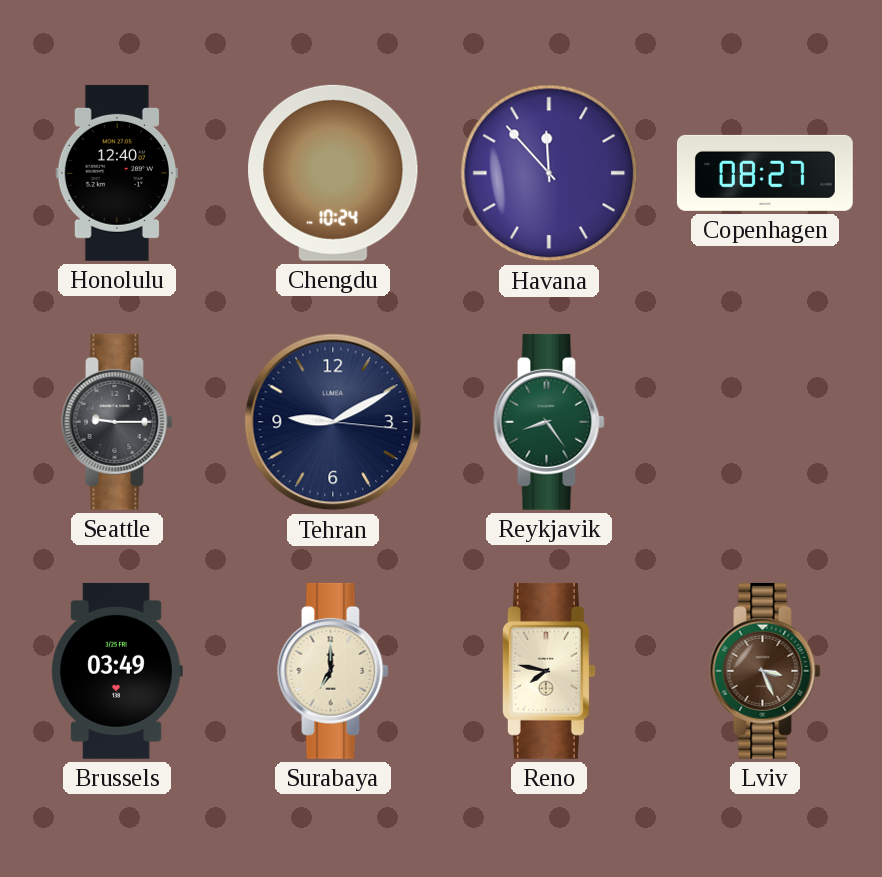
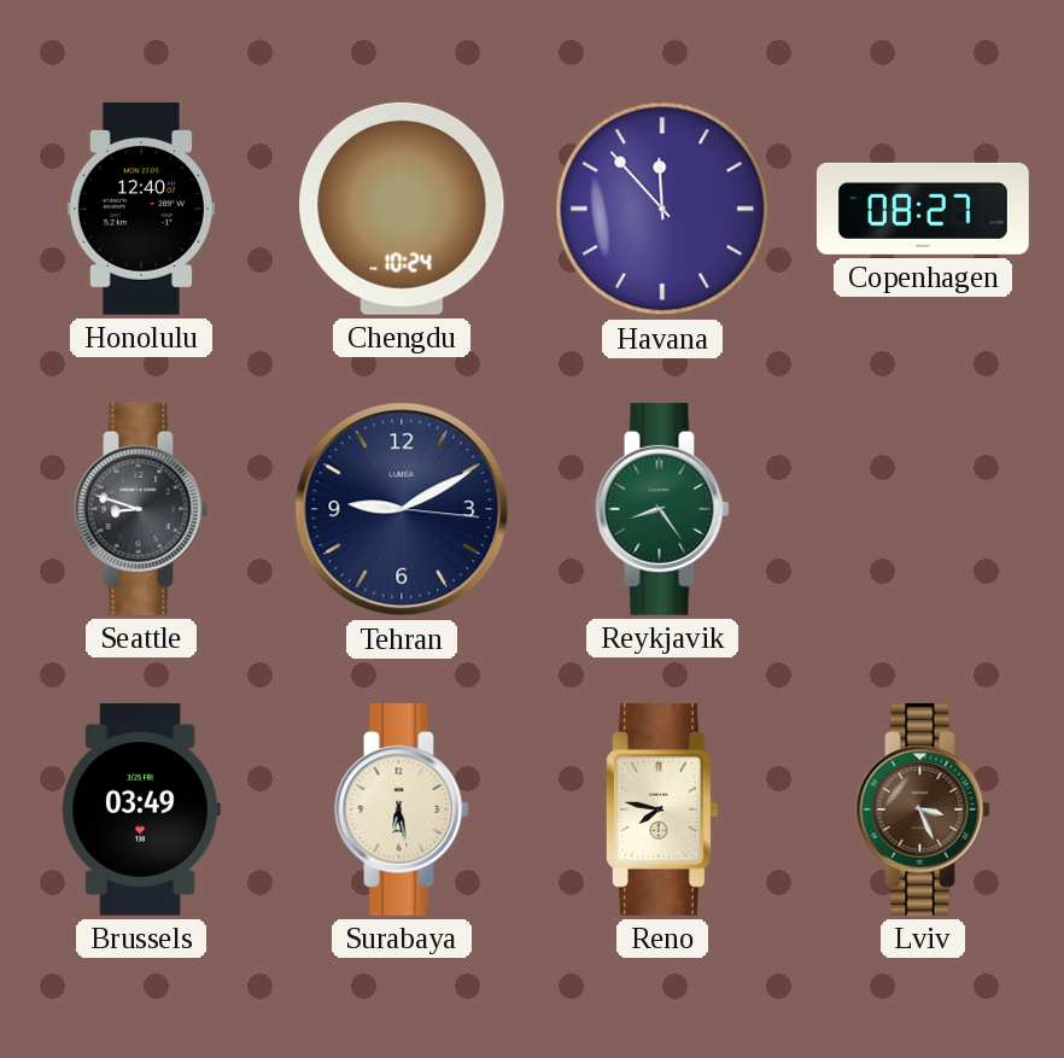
Seattle: 9:15 -> 8:48 (141, 509)
Surabaya: 7:00 -> 6:28 (402, 809)
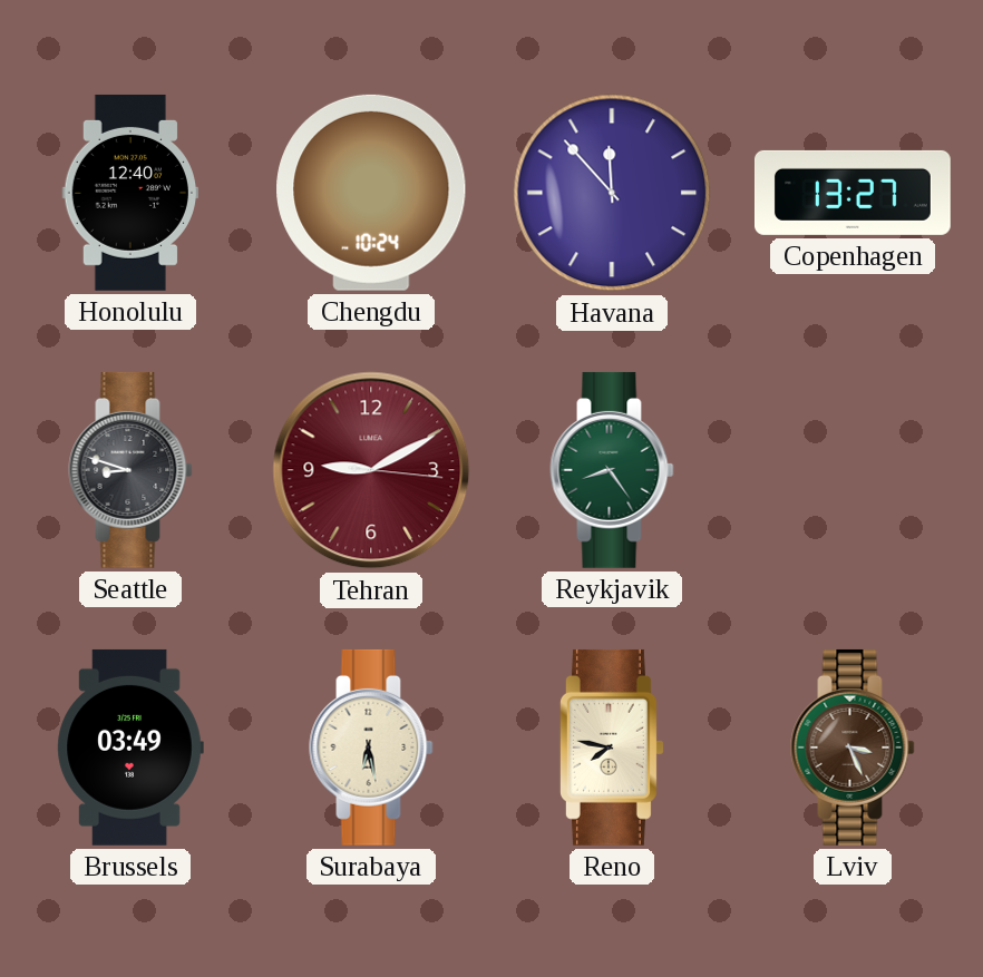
Copenhagen: 08:27 -> 13:27 (853, 193)
Tehran dial: navy -> burgundy (371, 470)
